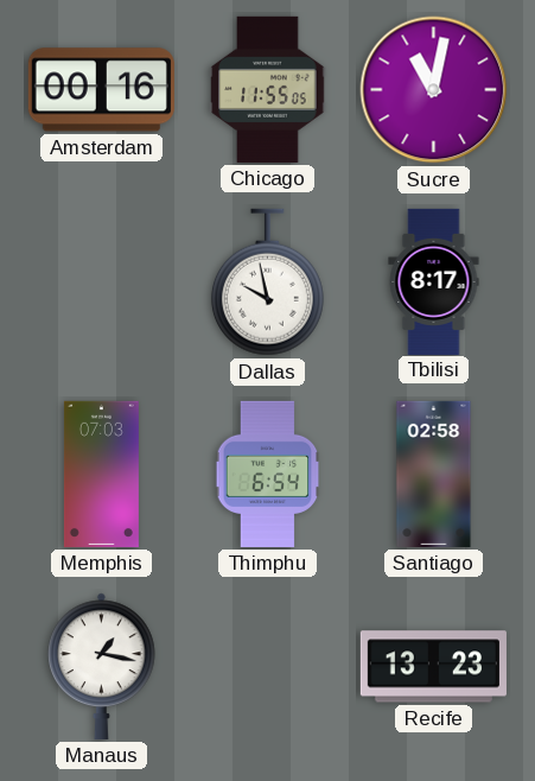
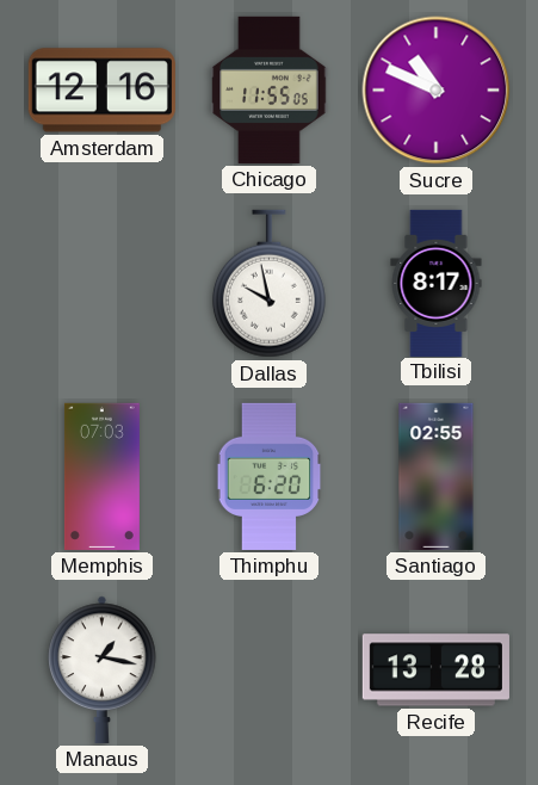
Amsterdam: 00:16 -> 12:16 (101, 91)
Sucre: 11:02 -> 10:49 (437, 91)
Thimphu: 6:54 -> 6:20 (270, 476)
Santiago: 02:58 -> 02:55 (437, 476)
Recife: 13:23 -> 13:28 (435, 670)
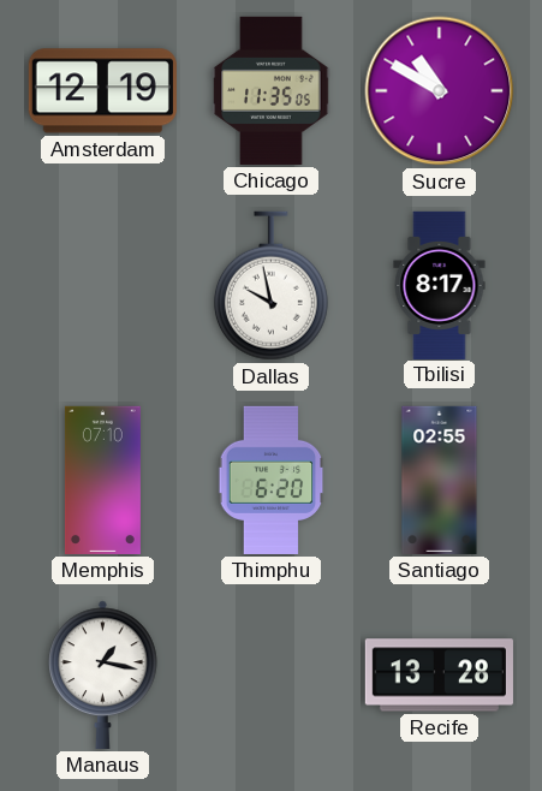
Amsterdam: 12:16 -> 12:19 (102, 91)
Chicago: 11:55 -> 11:35 (272, 90)
Sucre: 10:49 -> 10:50 (440, 91)
Memphis: 07:03 -> 07:10 (102, 480)
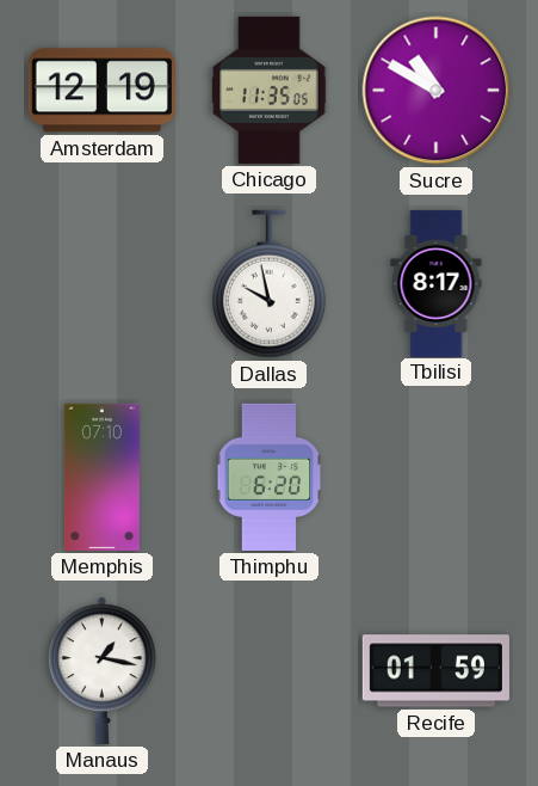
Santiago: 02:55 -> none (440, 480)
Recife: 13:28 -> 01:59 (435, 671)
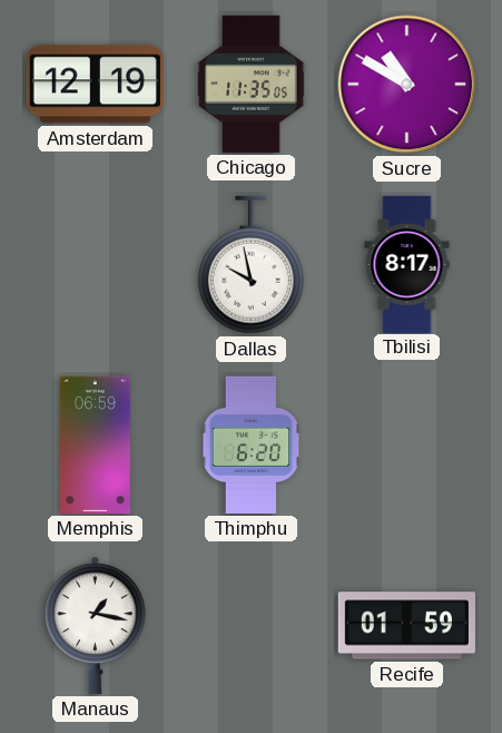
Memphis: 07:10 -> 06:59 (95, 444)
